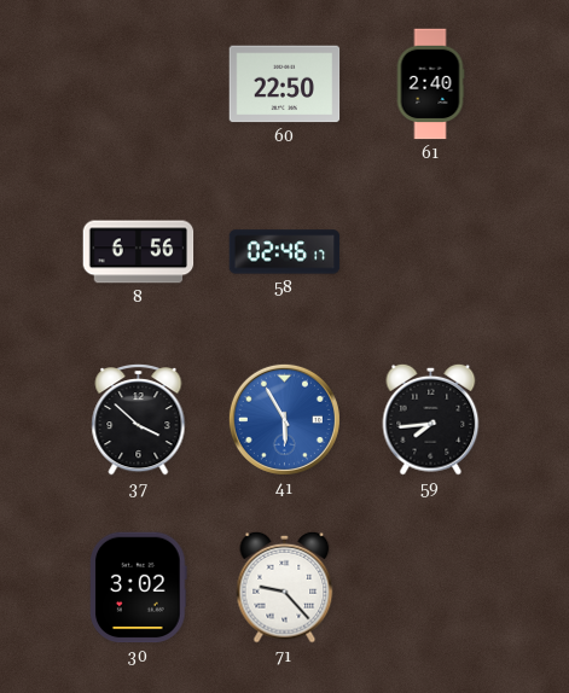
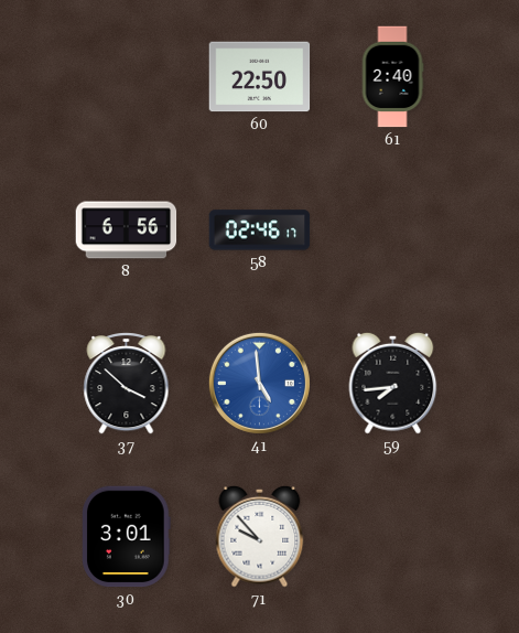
41: 5:55 -> 4:59 (259, 383)
30: 3:02 -> 3:01 (127, 537)
71: 9:23 -> 9:53 (260, 536)
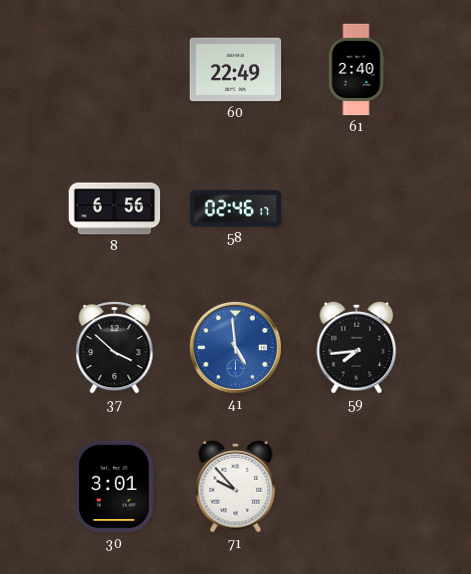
60: 22:50 -> 22:49 (236, 70)
